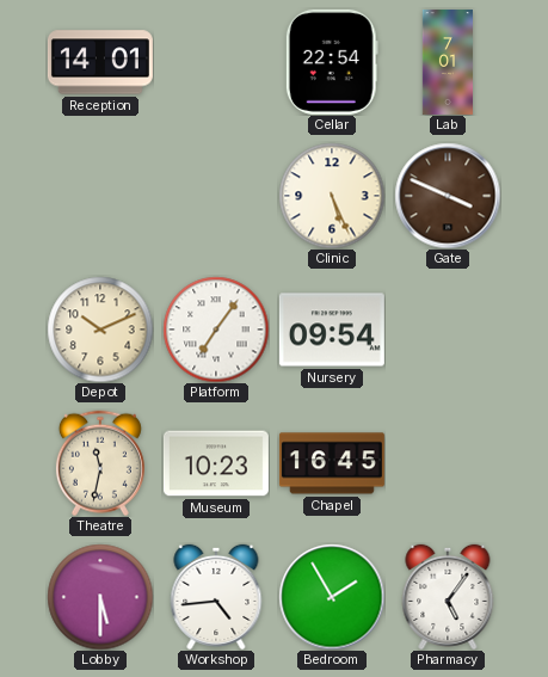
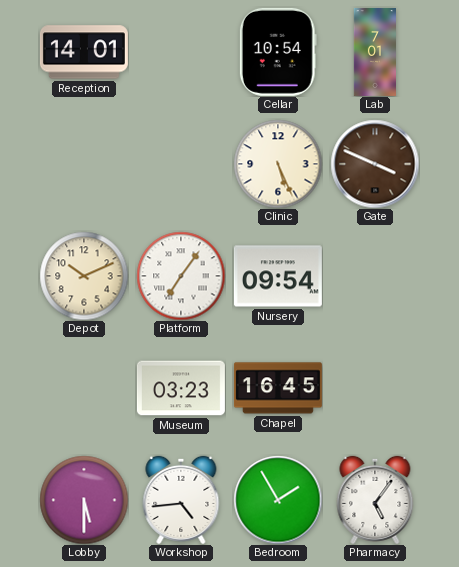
Cellar: 22:54 -> 10:54 (278, 52)
Theatre: 11:32 -> none (100, 463)
Museum: 10:23 -> 03:23 (181, 388)
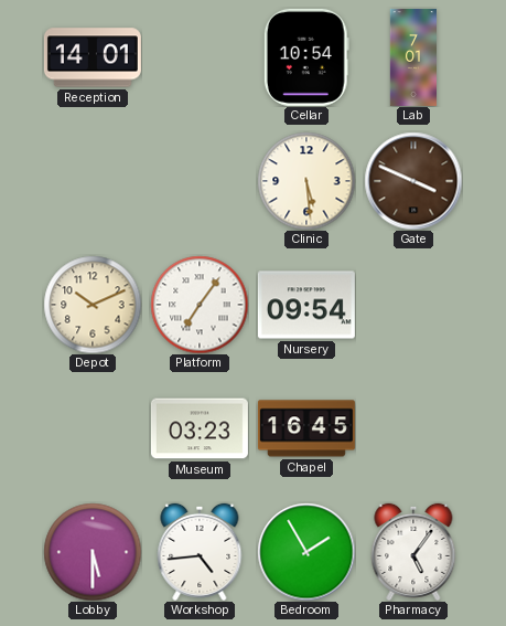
Clinic: 5:26 -> 5:29 (306, 181)
